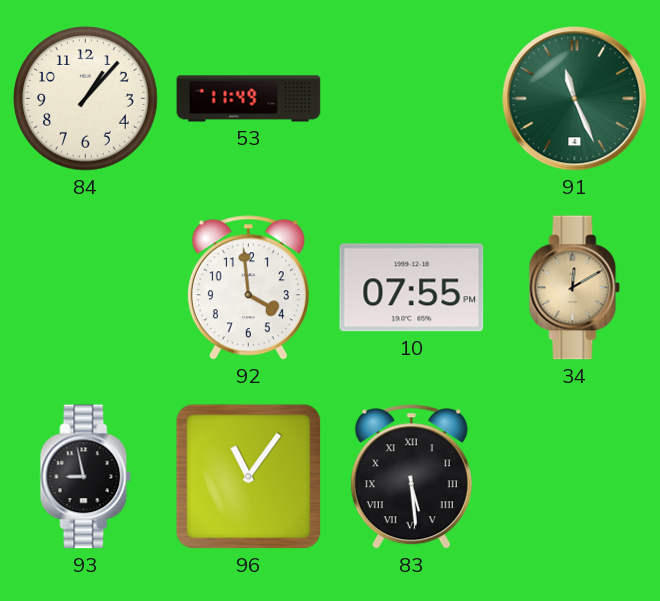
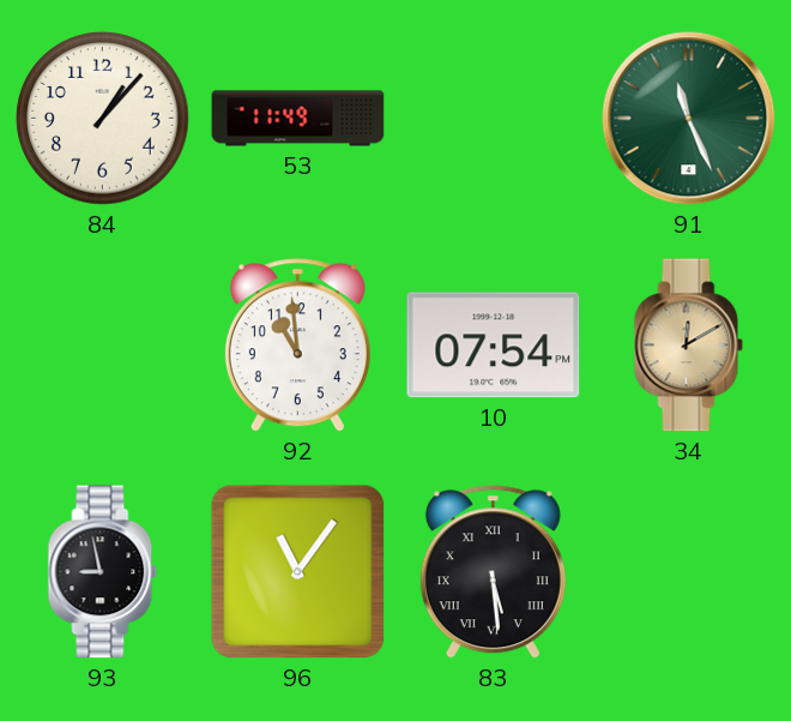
92: 3:59 -> 10:59 (297, 346)
10: 07:55 -> 07:54 (494, 346)
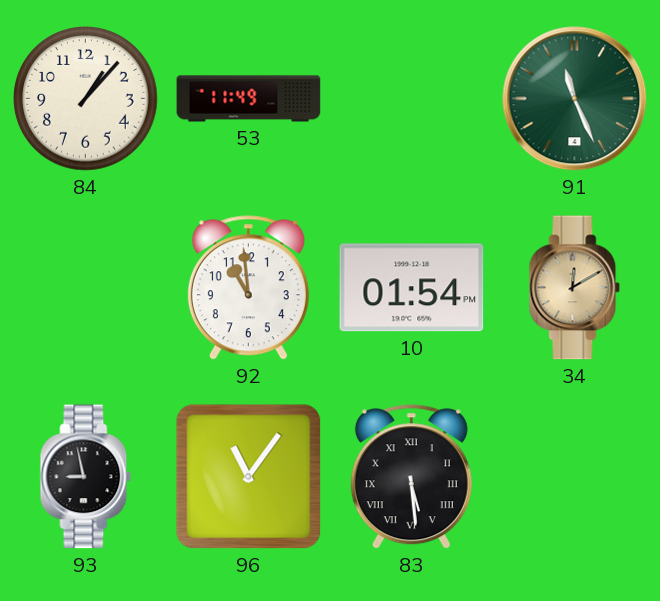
10: 07:54 -> 01:54 (412, 288)
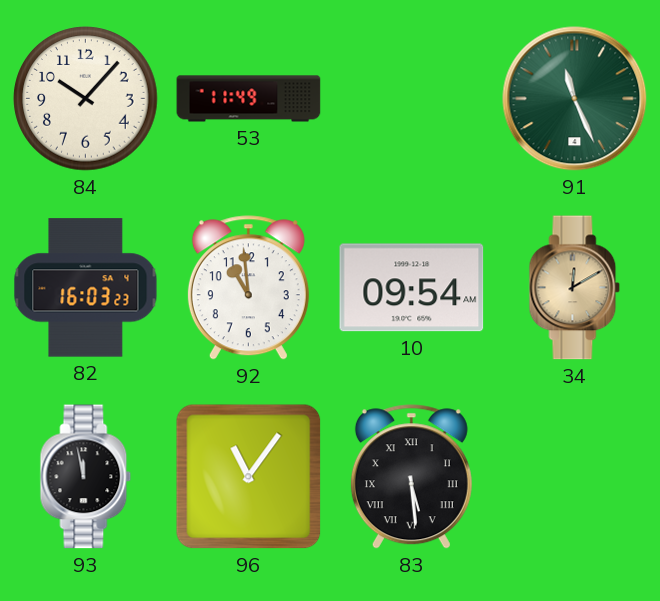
84: 1:07 -> 10:07 (86, 99)
82: none -> 16:03 (86, 288)
10: 01:54 -> 09:54 (412, 288)
93: 8:58 -> 11:58 (86, 477)
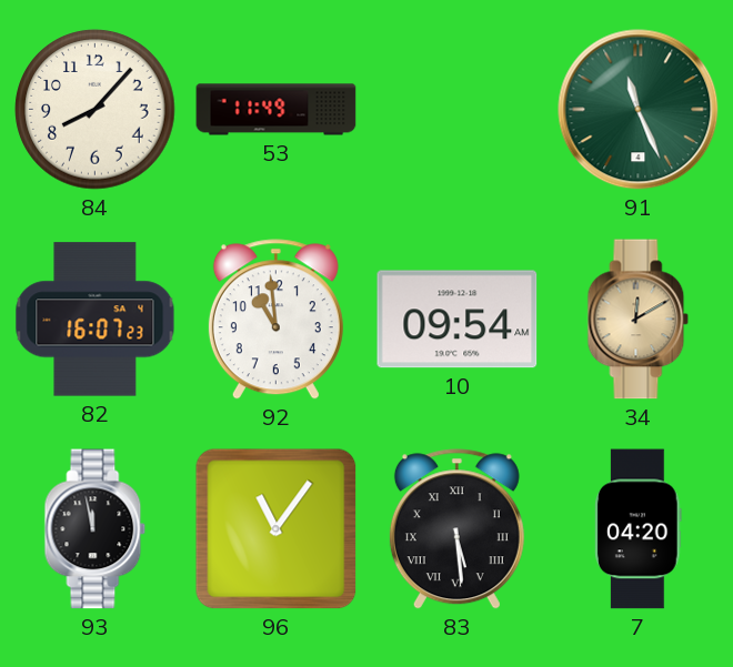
84: 10:07 -> 8:07 (96, 110)
82: 16:03 -> 16:07 (96, 320)
7: none -> 04:20 (639, 529)
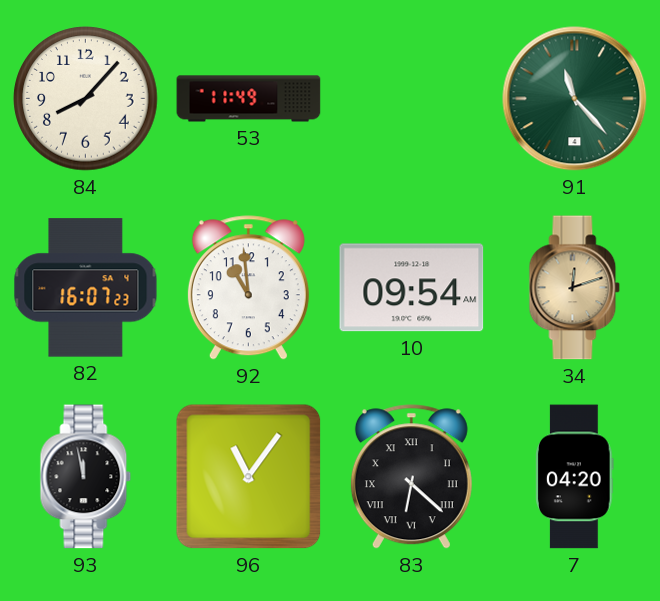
91: 11:26 -> 11:23 (575, 99)
34: 12:10 -> 12:12 (575, 288)
83: 5:29 -> 6:22 (411, 477)
